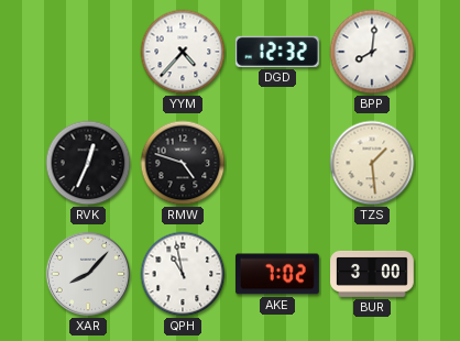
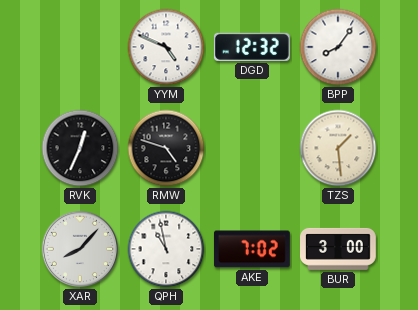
YYM: 4:37 -> 4:49 (166, 47)
BPP: 8:01 -> 8:06 (338, 47)
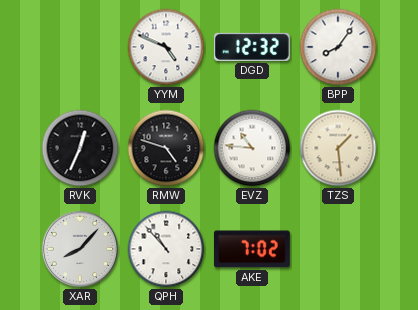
EVZ: none -> 10:46 (252, 148)
QPH: 10:58 -> 10:53 (166, 249)
BUR: 3:00 -> none (339, 249)
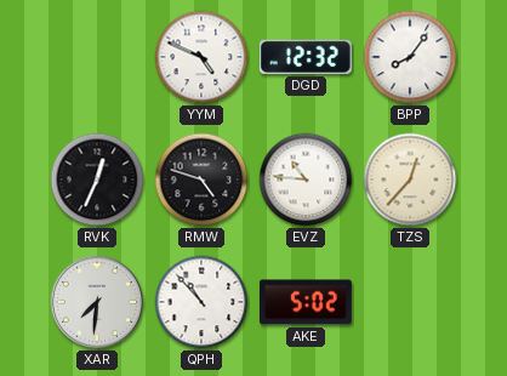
TZS: 1:29 -> 12:37 (410, 180)
XAR: 8:07 -> 7:31 (97, 302)
AKE: 7:02 -> 5:02 (306, 302)
